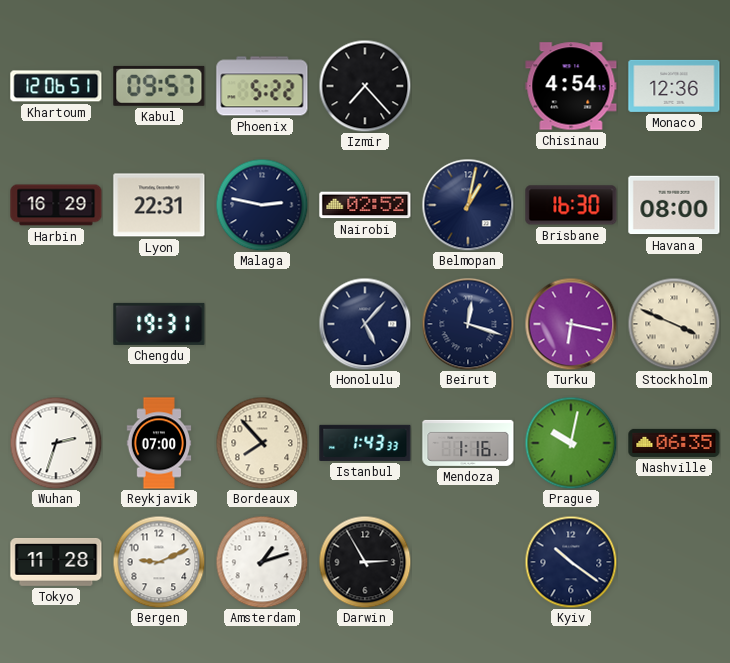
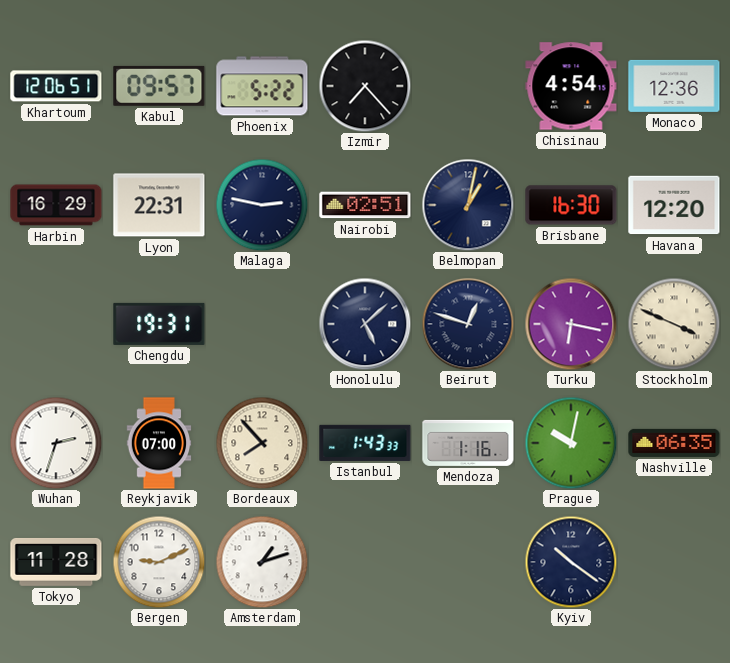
Nairobi: 02:52 -> 02:51 (365, 205)
Havana: 08:00 -> 12:20 (674, 205)
Honolulu: 5:07 -> 5:08 (365, 324)
Beirut: 12:18 -> 12:48 (468, 324)
Darwin: 2:55 -> none (365, 562)
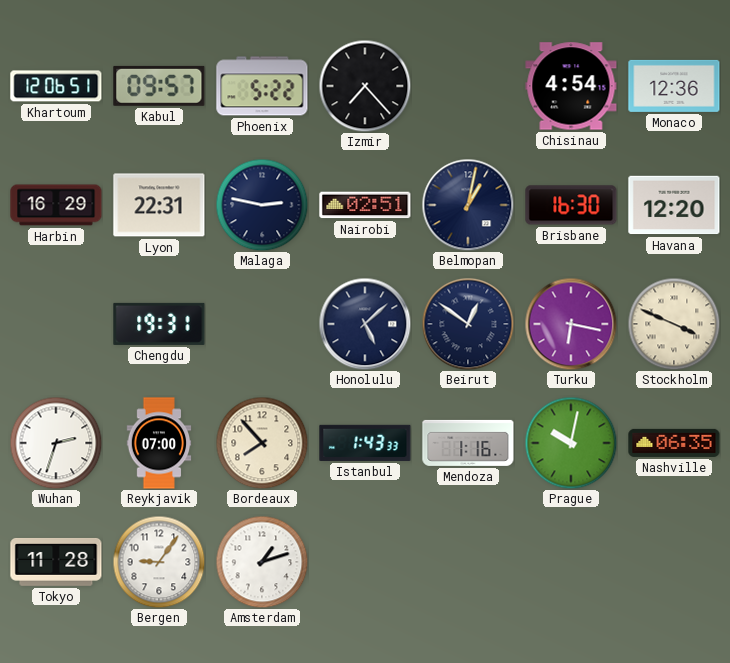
Beirut: 12:48 -> 12:51 (468, 324)
Bergen: 9:11 -> 9:06 (159, 562)
Kyiv: 10:21 -> none (571, 562)
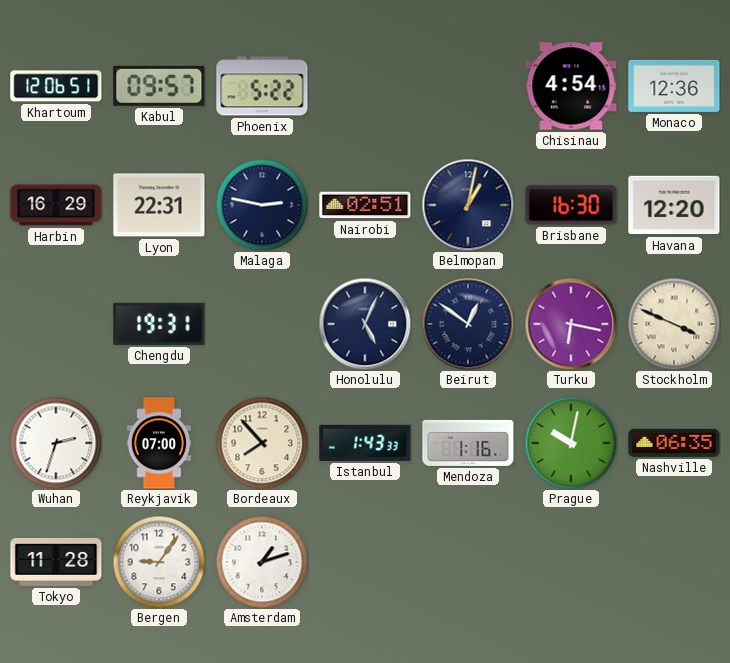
Izmir: 7:23 -> none (365, 86)
Honolulu: 5:08 -> 5:04 (365, 324)
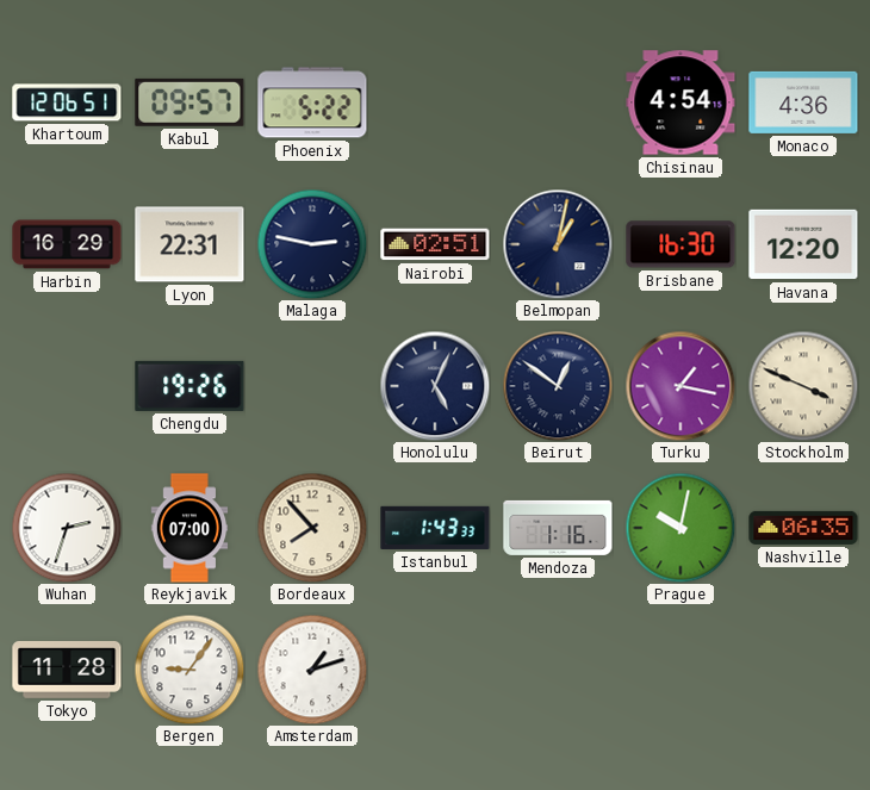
Monaco: 12:36 -> 4:36 (803, 102)
Chengdu: 19:31 -> 19:26 (189, 386)
Turku: 6:17 -> 1:17 (681, 386)
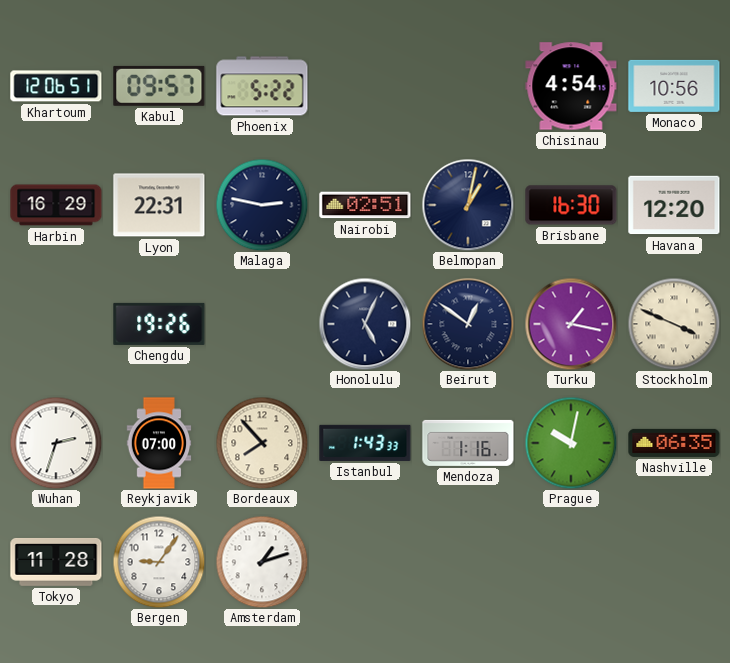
Monaco: 4:36 -> 10:56 (674, 86)
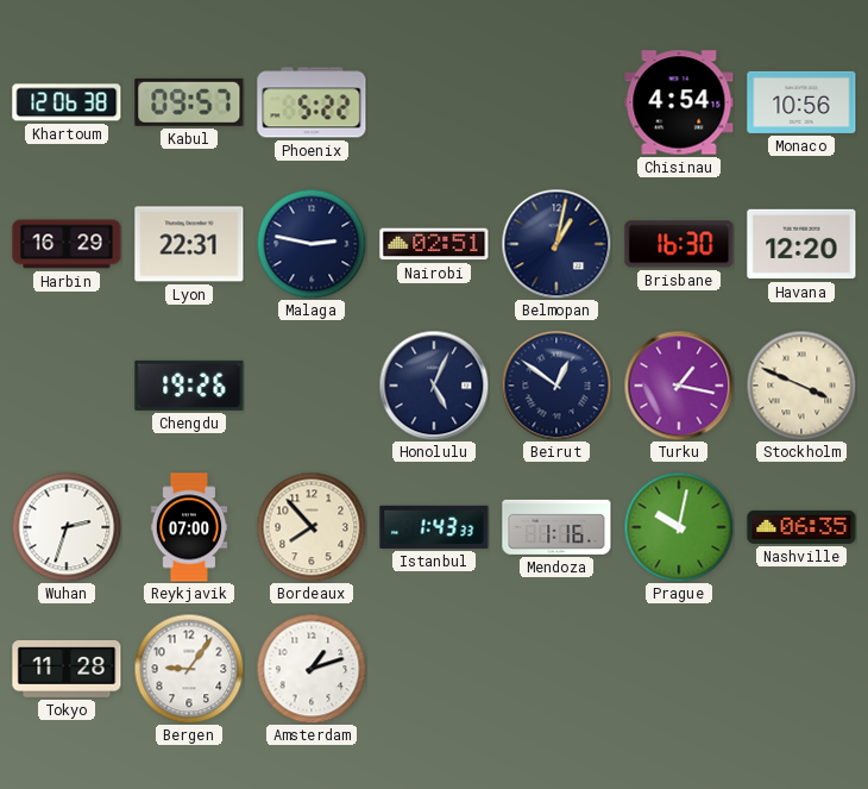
Khartoum: 12:06:51 -> 12:06:38 (67, 102)
